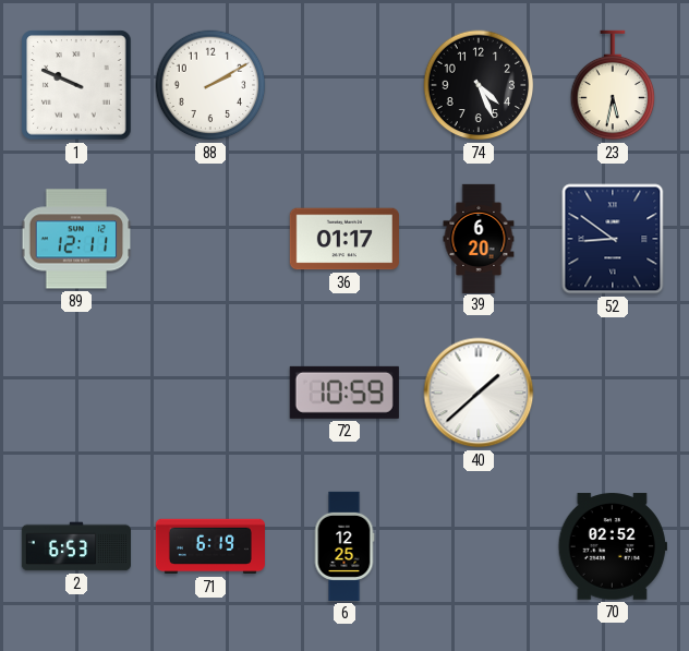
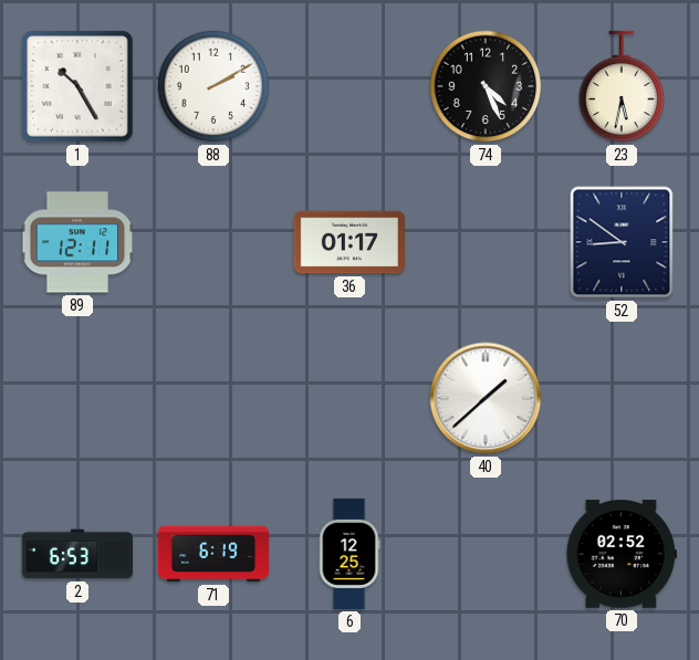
1: 9:49 -> 10:25 (77, 86)
39: 6:20 -> none (479, 238)
72: 10:59 -> none (344, 393)
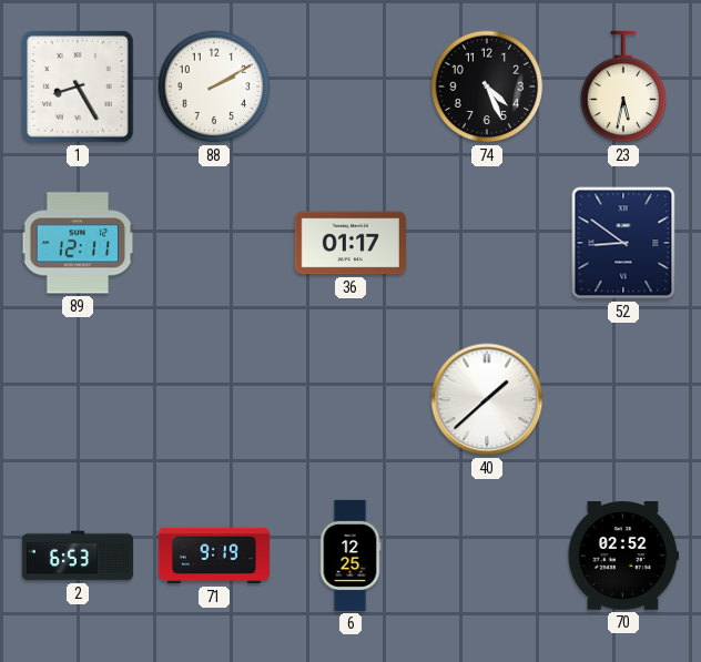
1: 10:25 -> 8:25 (78, 86)
71: 6:19 -> 9:19 (214, 556)
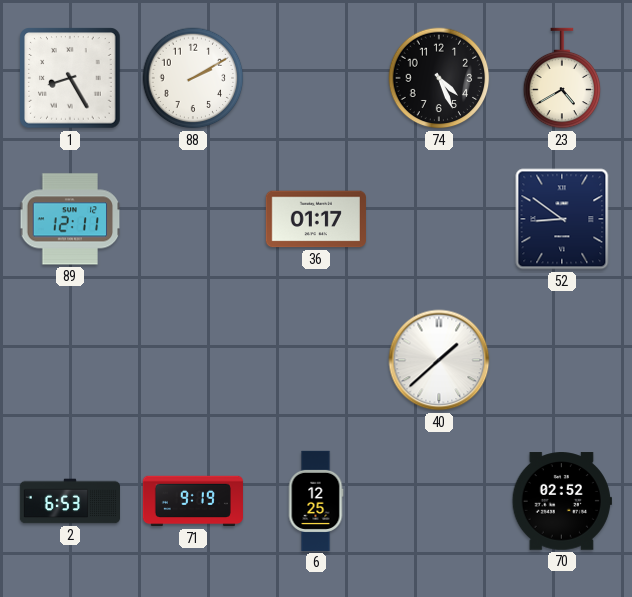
23: 5:32 -> 4:40 (562, 78)
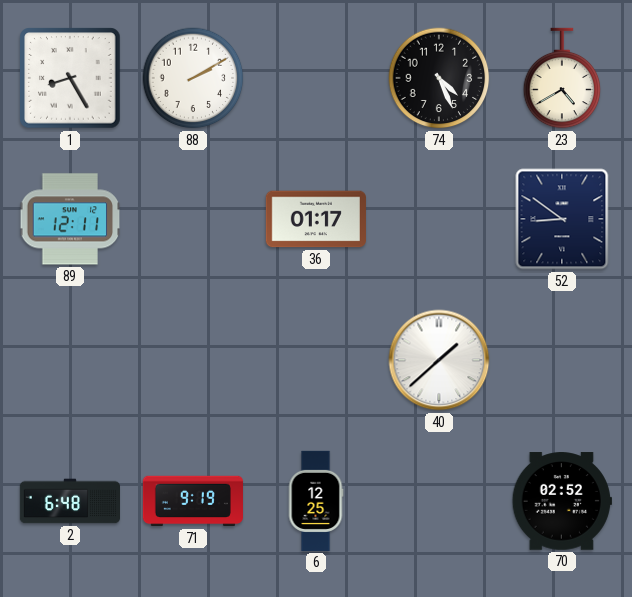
2: 6:53 -> 6:48 (69, 501)
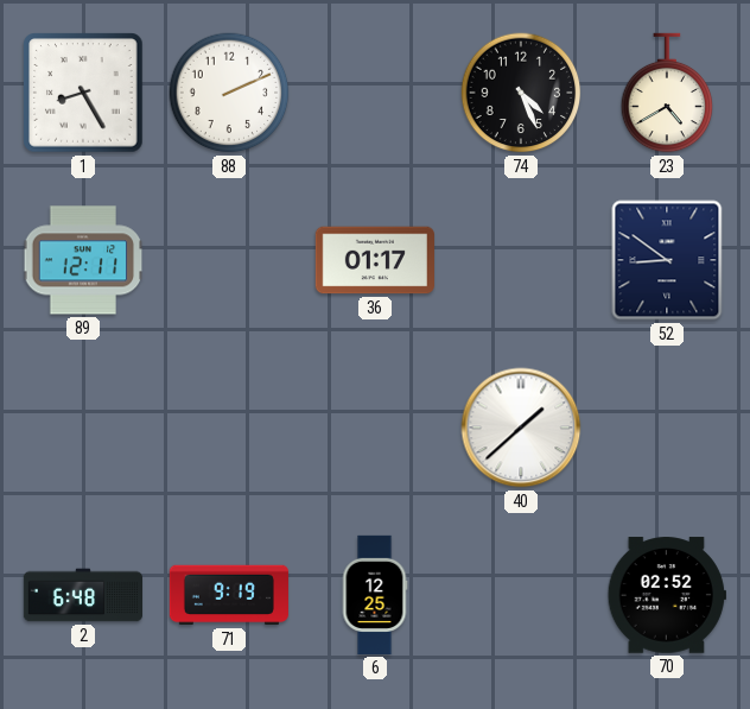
88: 2:10 -> 2:11 (229, 93)
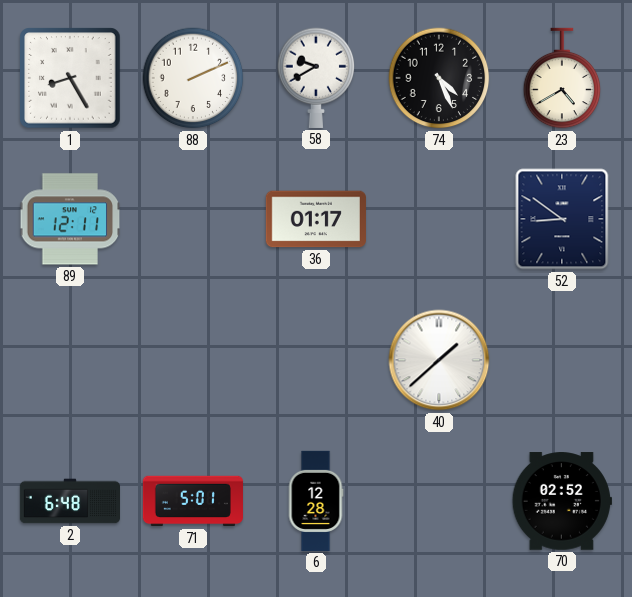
58: none -> 9:40 (316, 78)
71: 9:19 -> 5:01 (193, 501)
6: 12:25 -> 12:28 (316, 501)
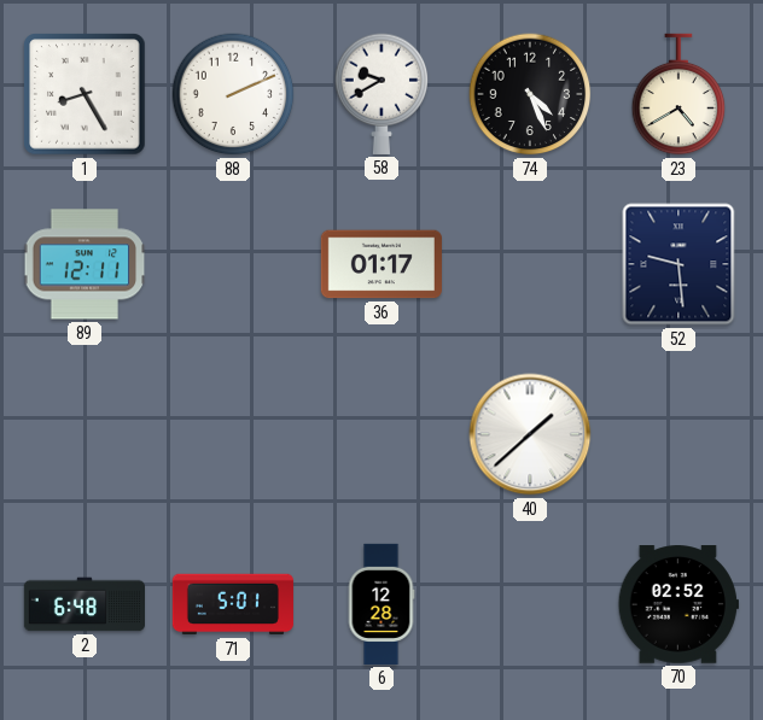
52: 8:51 -> 9:29 (678, 264)
